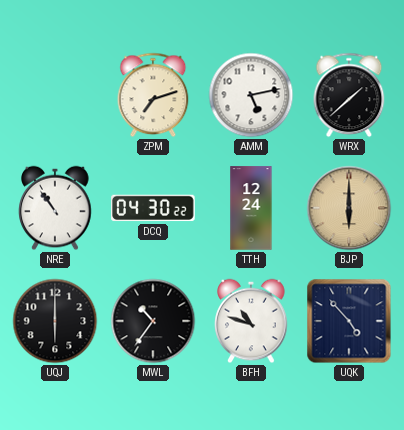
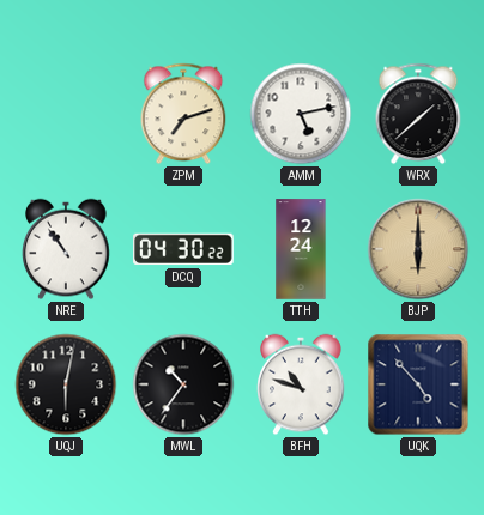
UQJ: 6:00 -> 6:02 (66, 384)
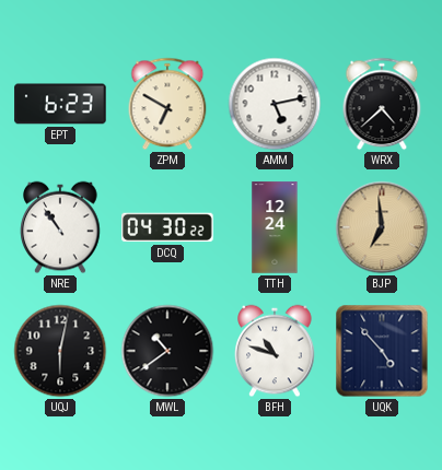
EPT: none -> 6:23 (60, 104)
ZPM: 7:12 -> 6:50 (167, 104)
WRX: 1:38 -> 4:38 (382, 104)
BJP: 6:00 -> 6:59 (382, 227)
MWL: 10:36 -> 10:39 (167, 351)
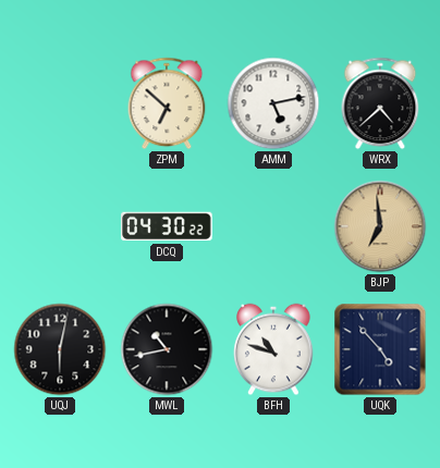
EPT: 6:23 -> none (60, 104)
ZPM: 6:50 -> 6:52 (167, 103)
NRE: 10:54 -> none (60, 227)
TTH: 12:24 -> none (275, 227)
MWL: 10:39 -> 10:43 (167, 349)
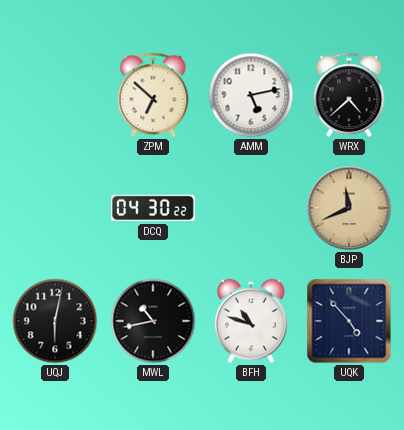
BJP: 6:59 -> 11:41 (349, 208)
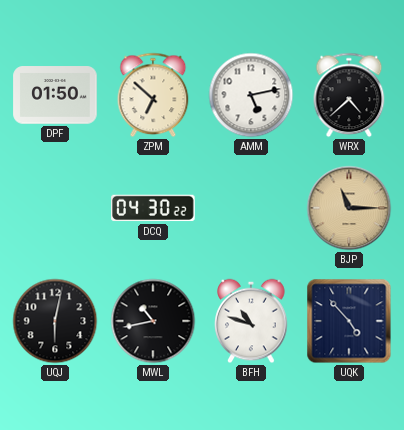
DPF: none -> 01:50 (55, 95)
BJP: 11:41 -> 11:15 (349, 208)
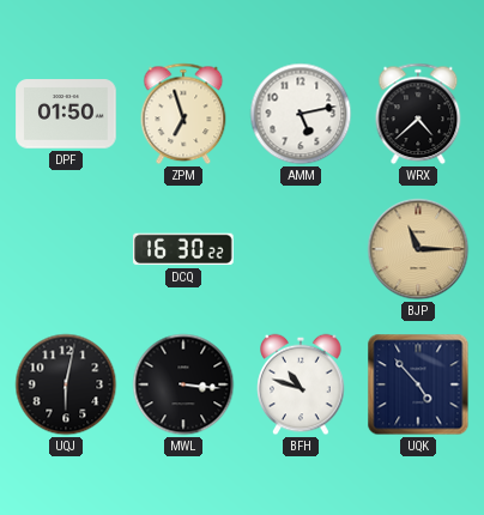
ZPM: 6:52 -> 6:57 (183, 114)
DCQ: 04:30 -> 16:30 (183, 249)
MWL: 10:43 -> 3:16 (183, 384)
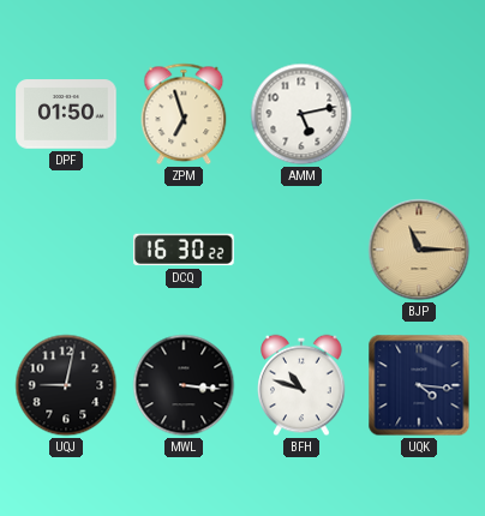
WRX: 4:38 -> none (418, 114)
UQJ: 6:02 -> 9:02 (66, 385)
UQK: 4:53 -> 4:16 (419, 385)
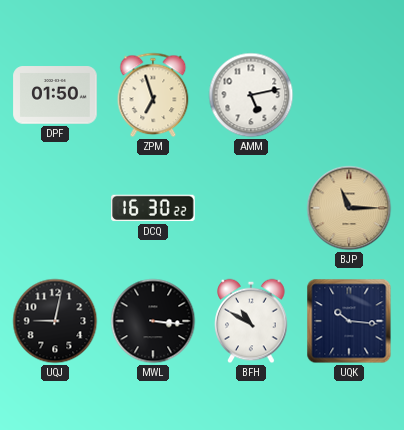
BFH: 10:48 -> 10:50 (251, 321)
UQK: 4:16 -> 10:16 (349, 321)
